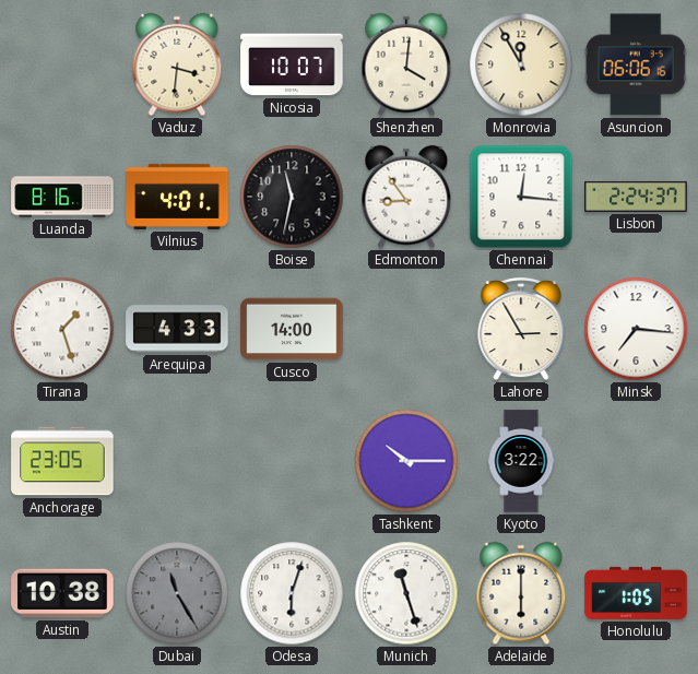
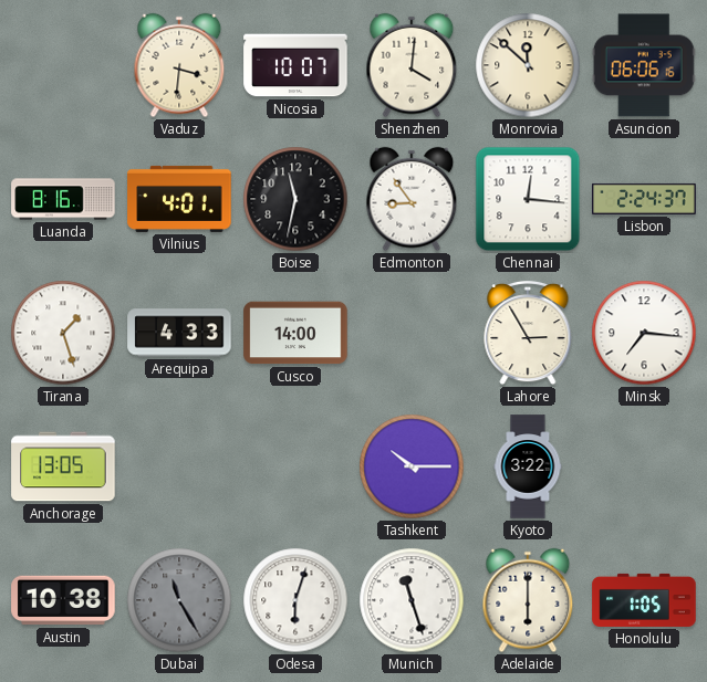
Monrovia: 11:55 -> 11:52 (528, 65)
Anchorage: 23:05 -> 13:05 (63, 466)
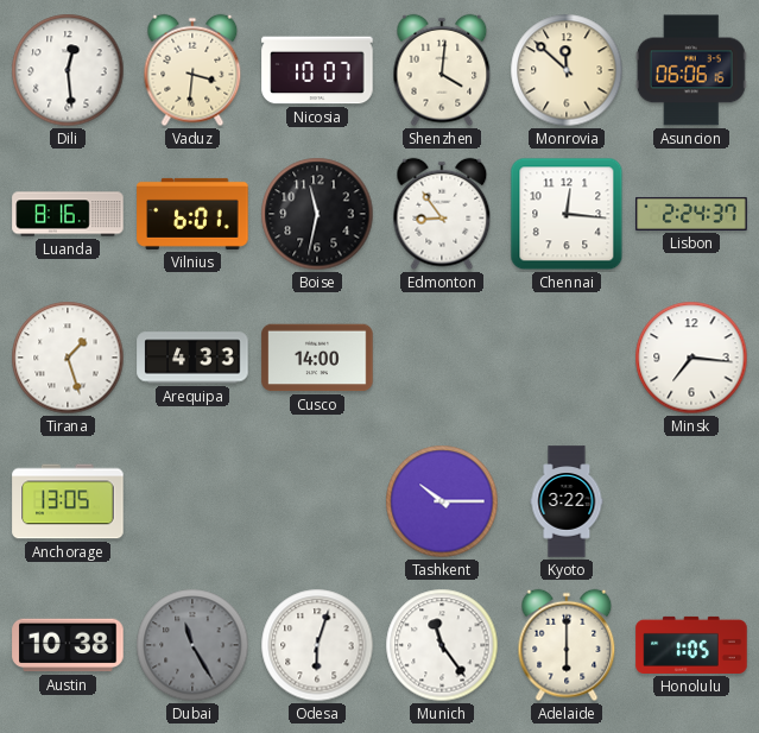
Dili: none -> 12:29 (68, 70)
Vilnius: 4:01 -> 6:01 (192, 214)
Lahore: 2:55 -> none (528, 333)
Munich: 11:27 -> 11:24 (442, 645)
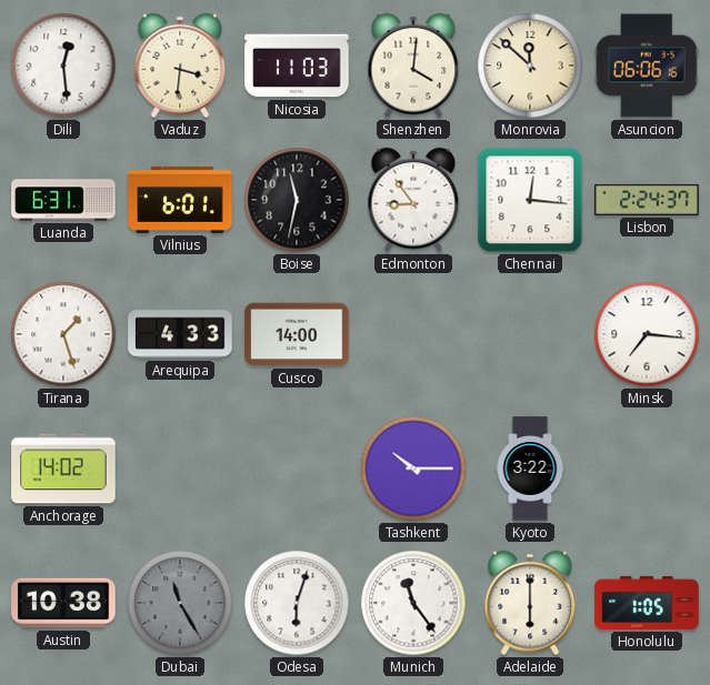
Nicosia: 10:07 -> 11:03 (297, 66)
Luanda: 8:16 -> 6:31 (63, 200)
Anchorage: 13:05 -> 14:02 (63, 469)
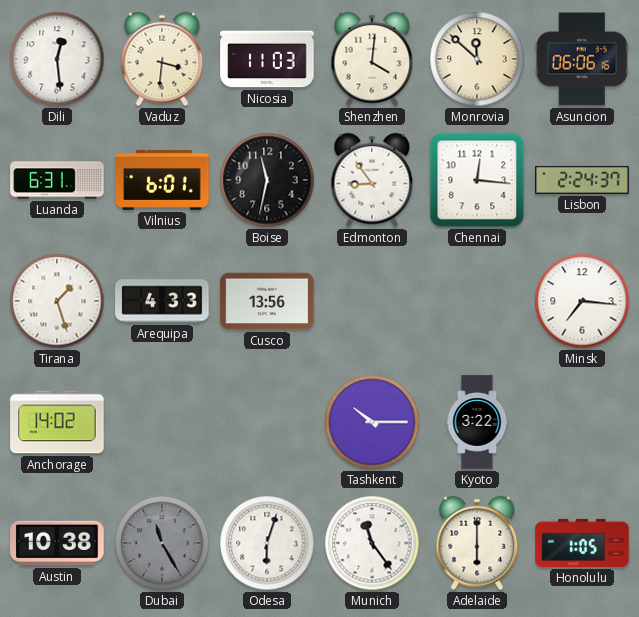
Cusco: 14:00 -> 13:56 (267, 301)
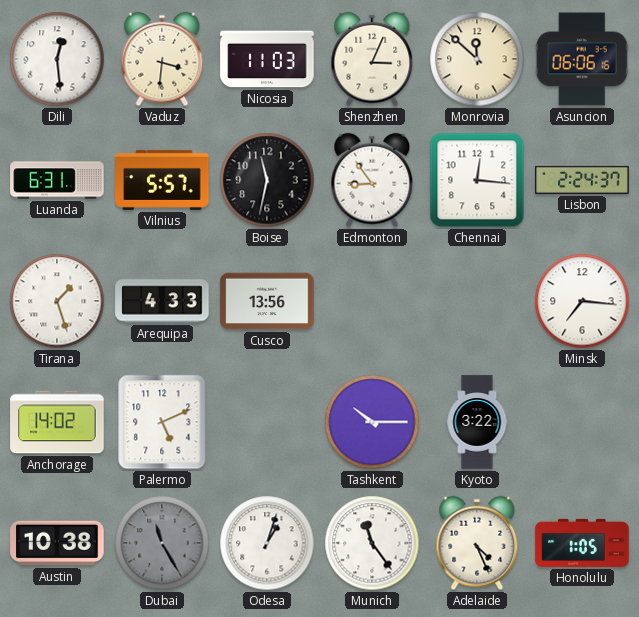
Shenzhen: 4:01 -> 3:04 (372, 59)
Vilnius: 6:01 -> 5:57 (162, 180)
Palermo: none -> 5:11 (162, 422)
Odesa: 6:03 -> 1:03 (267, 543)
Adelaide: 6:00 -> 4:26 (477, 543)
